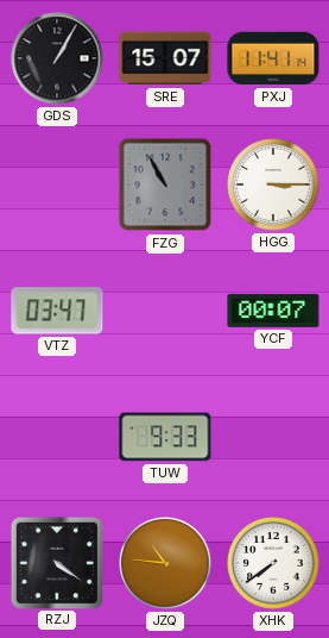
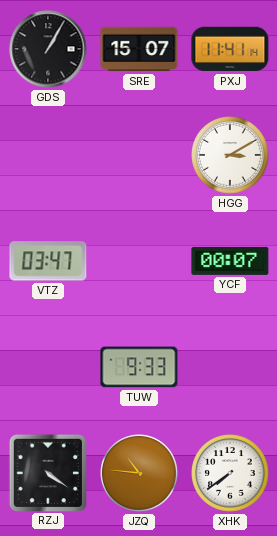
FZG: 10:55 -> none (165, 184)
HGG: 3:15 -> 3:10 (230, 155)
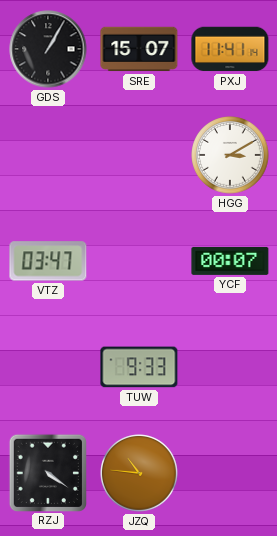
XHK: 7:39 -> none (230, 473)
